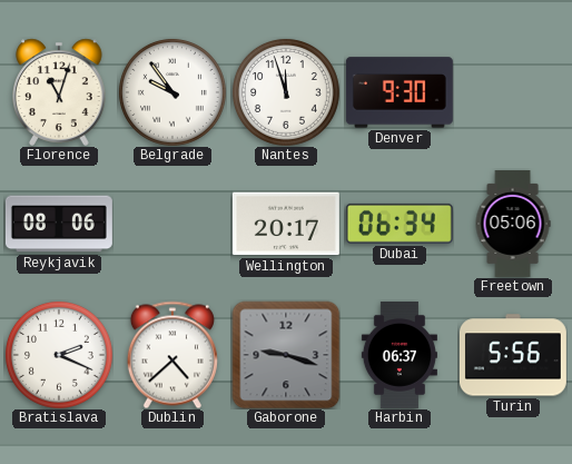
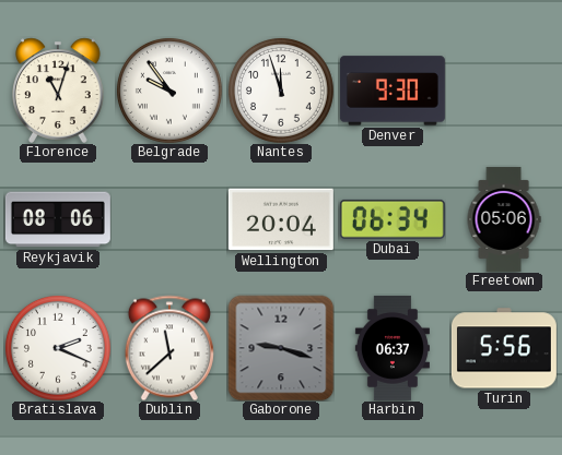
Wellington: 20:17 -> 20:04 (281, 219)
Dublin: 4:38 -> 11:38 (169, 348)
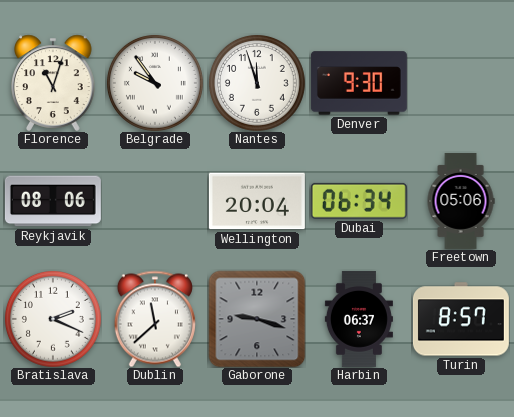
Turin: 5:56 -> 8:57 (461, 319)
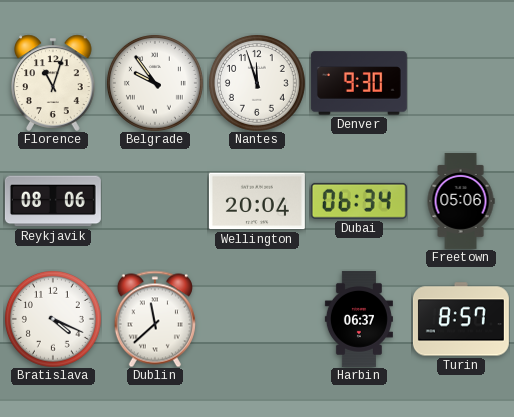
Bratislava: 2:19 -> 4:19 (53, 319)
Gaborone: 9:18 -> none (257, 319)
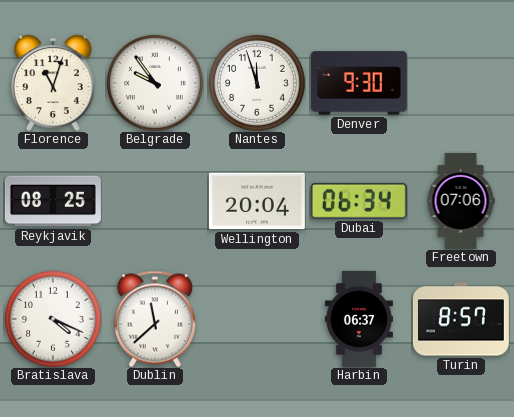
Reykjavik: 08:06 -> 08:25 (53, 201)
Freetown: 05:06 -> 07:06 (461, 201)
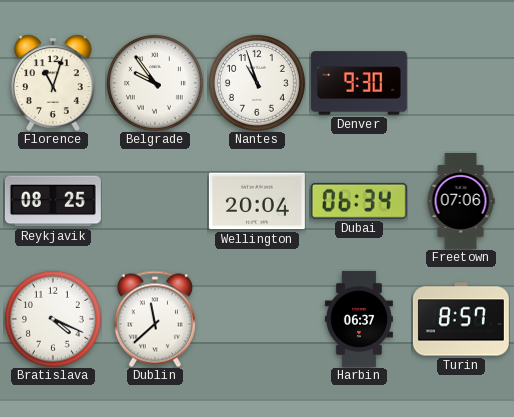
Nantes: 11:57 -> 10:57 (257, 83)
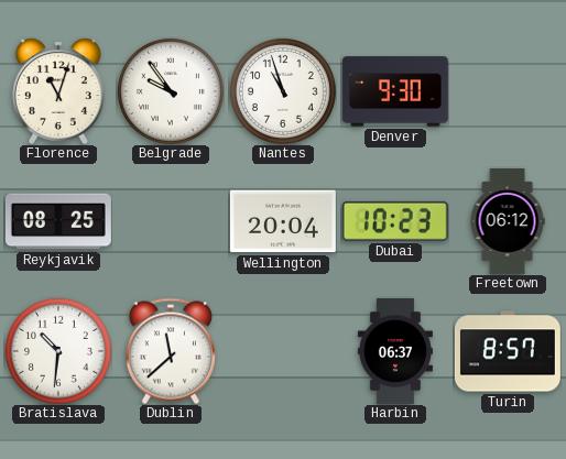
Dubai: 06:34 -> 10:23 (395, 221)
Freetown: 07:06 -> 06:12 (508, 221)
Bratislava: 4:19 -> 10:31 (58, 351)
